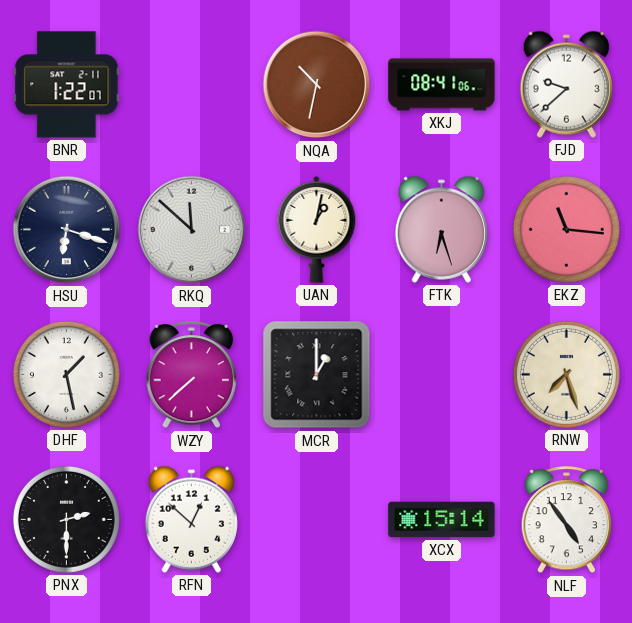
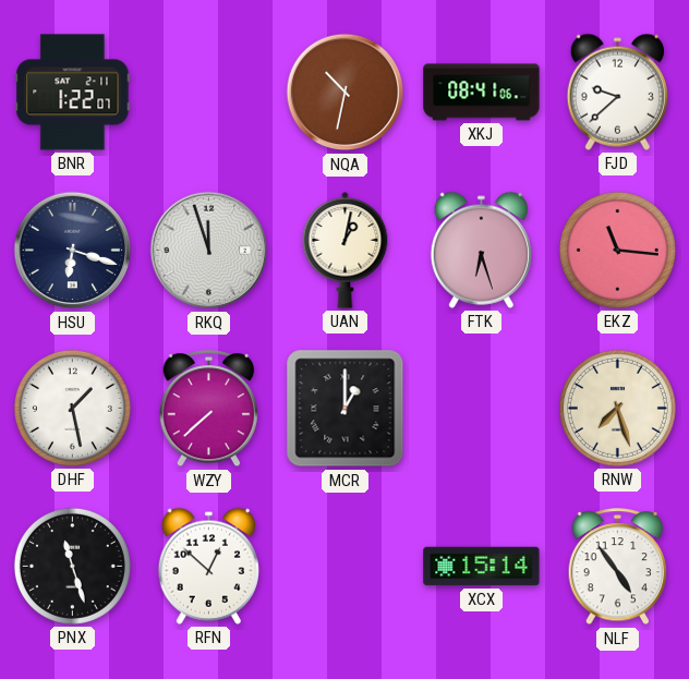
RKQ: 11:52 -> 11:57 (209, 251)
PNX: 2:30 -> 11:27 (72, 566)
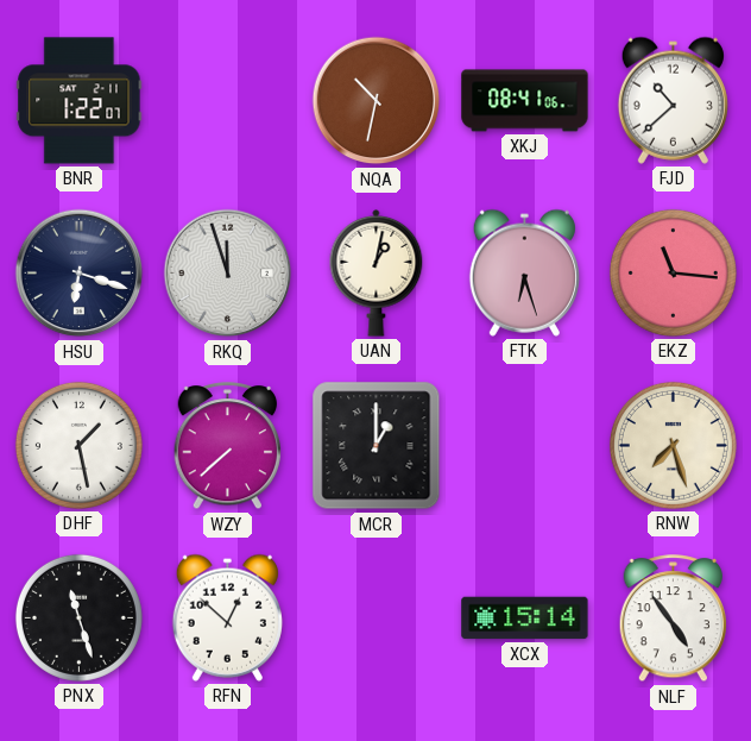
FJD: 9:38 -> 10:38 (673, 100)
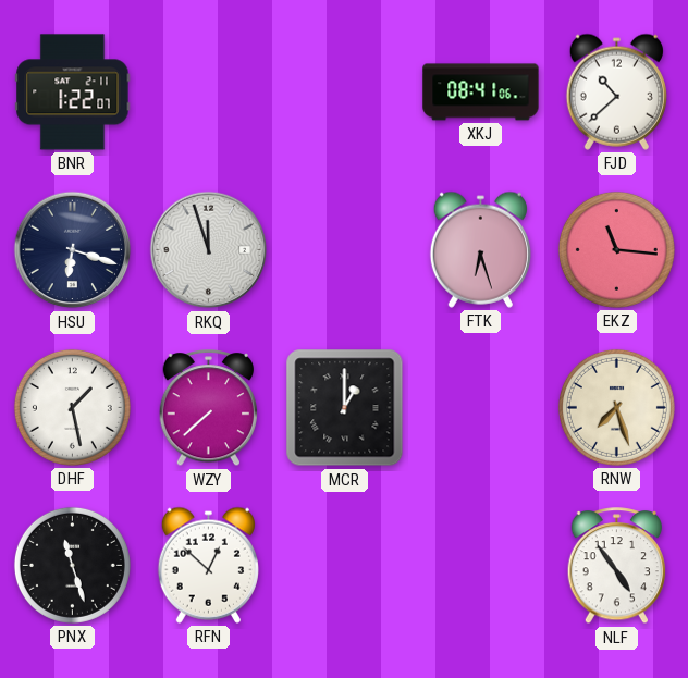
NQA: 10:32 -> none (377, 101)
UAN: 1:02 -> none (377, 272)
XCX: 15:14 -> none (525, 618)
